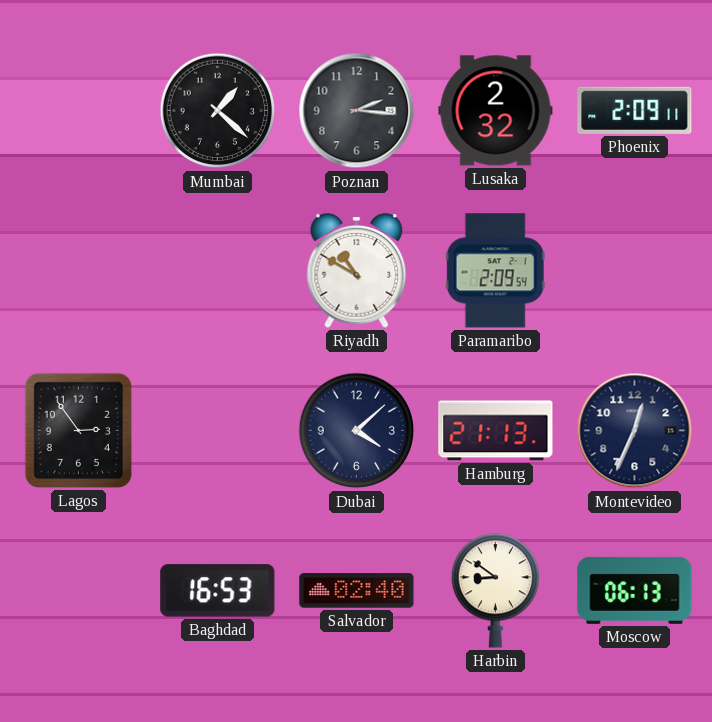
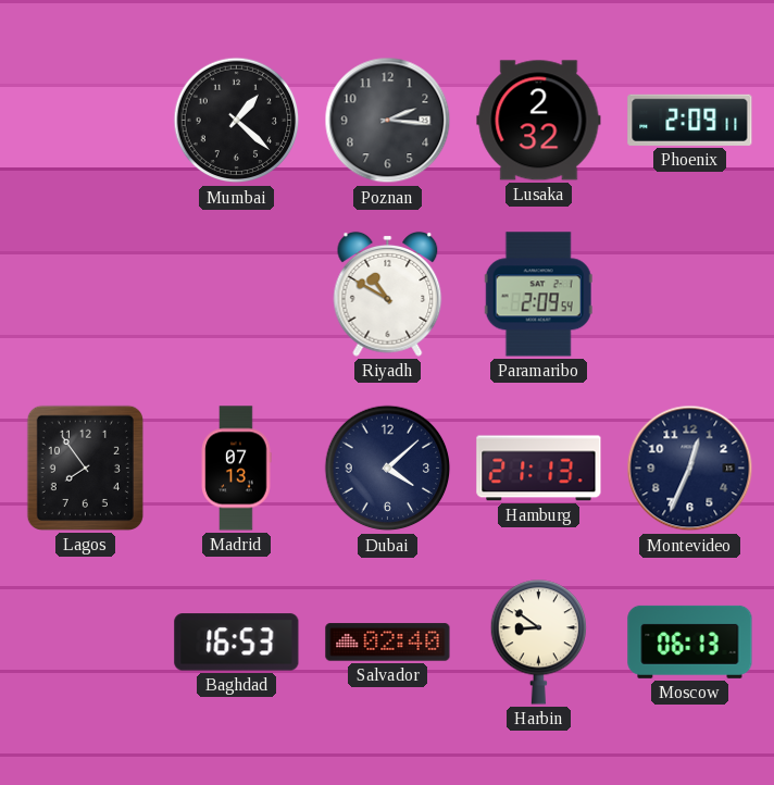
Lagos: 2:54 -> 7:54 (85, 468)
Madrid: none -> 07:13 (236, 469)
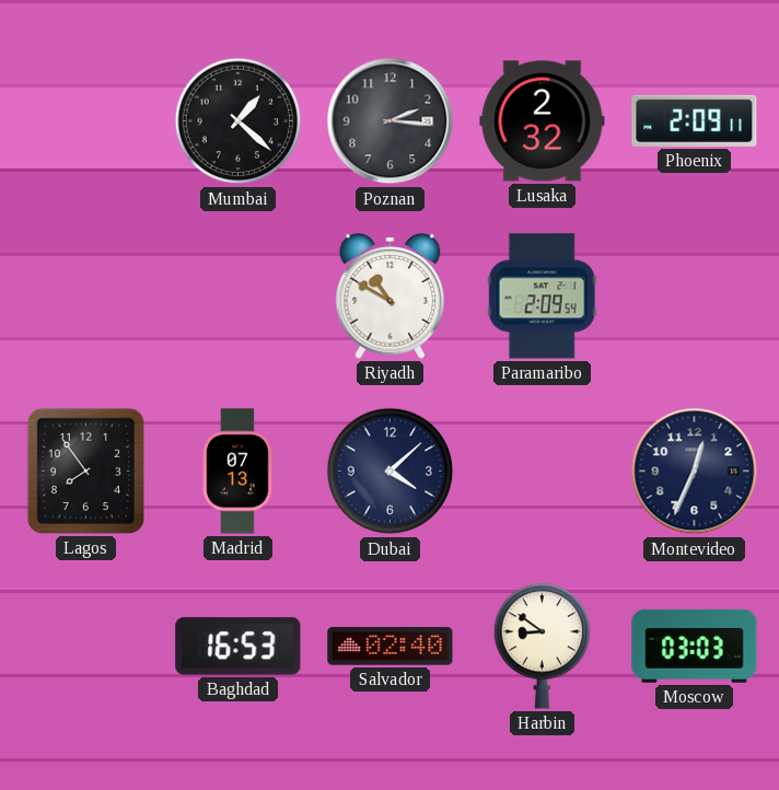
Hamburg: 21:13 -> none (539, 469)
Moscow: 06:13 -> 03:03 (695, 646)
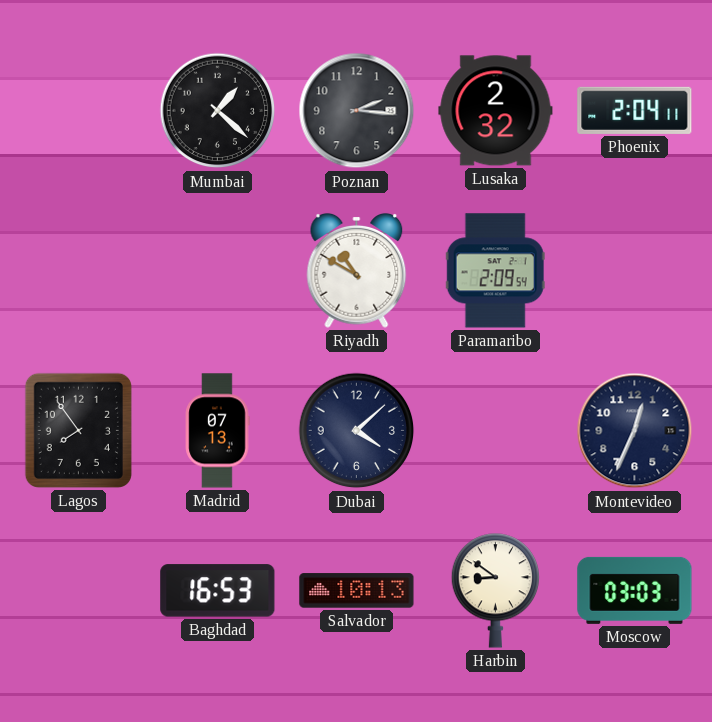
Phoenix: 2:09 -> 2:04 (635, 110)
Salvador: 02:40 -> 10:13 (357, 591)
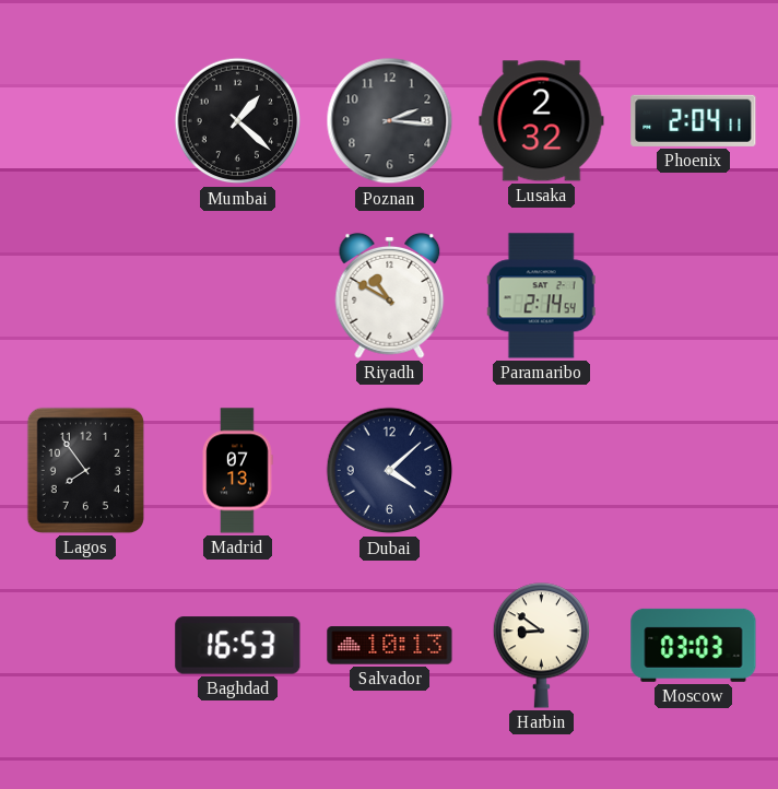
Paramaribo: 2:09 -> 2:14 (541, 296)
Montevideo: 12:34 -> none (635, 431)
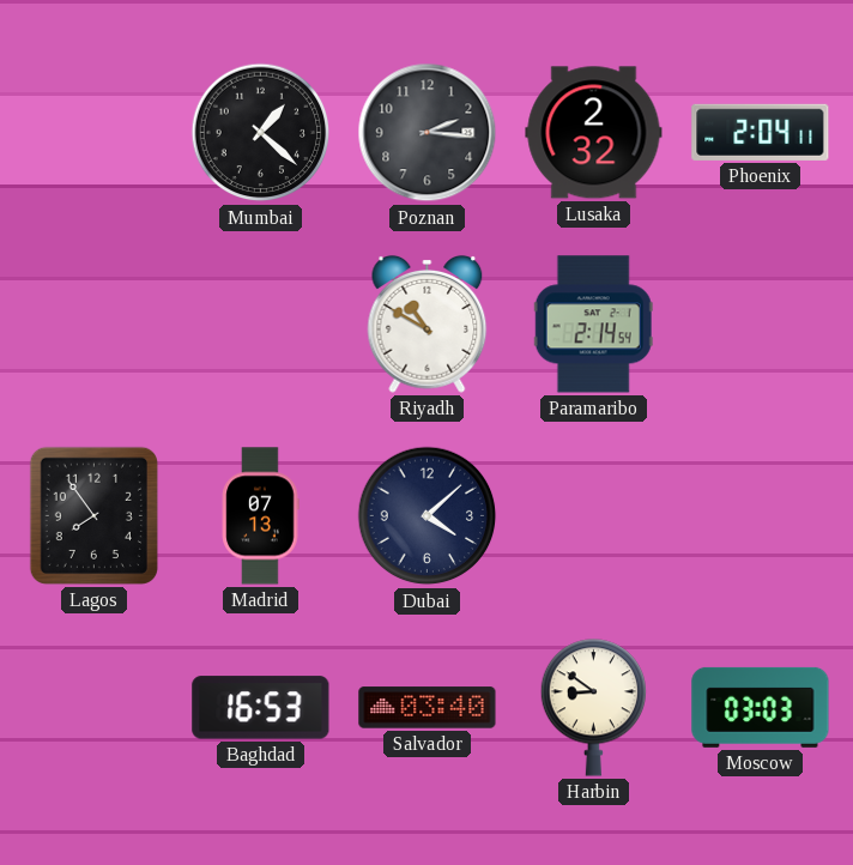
Salvador: 10:13 -> 03:40 (428, 708)
